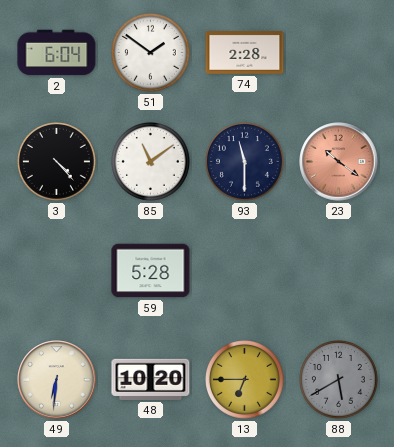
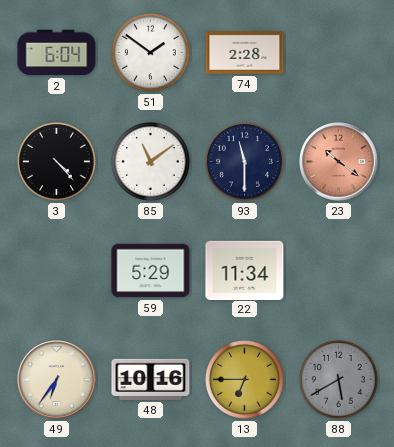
59: 5:28 -> 5:29 (151, 271)
22: none -> 11:34 (245, 270)
49: 6:31 -> 6:36 (57, 380)
48: 10:20 -> 10:16 (151, 379)
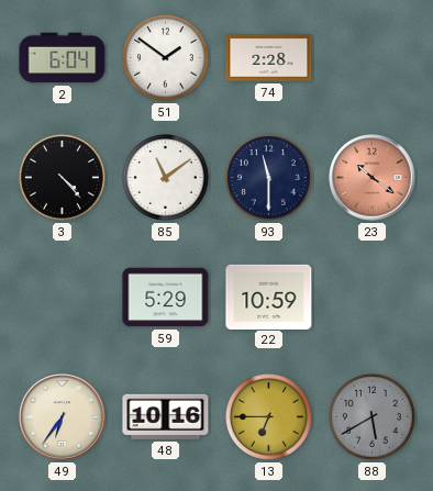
22: 11:34 -> 10:59 (269, 297)
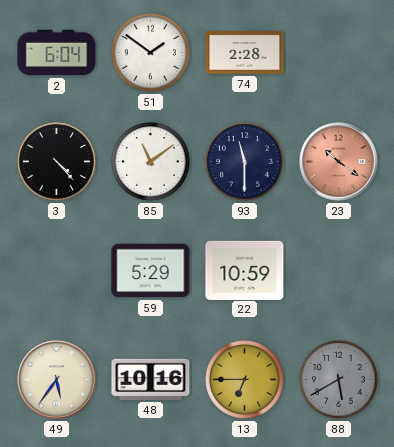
49: 6:36 -> 5:36 (57, 380)
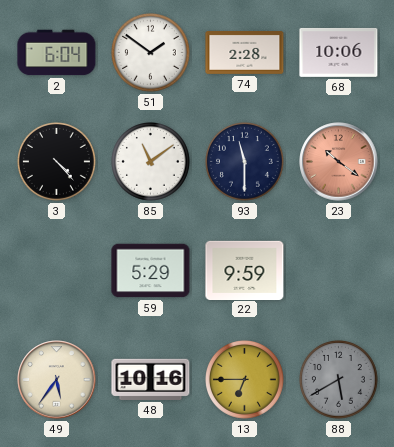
68: none -> 10:06 (339, 52)
22: 10:59 -> 9:59 (245, 270)
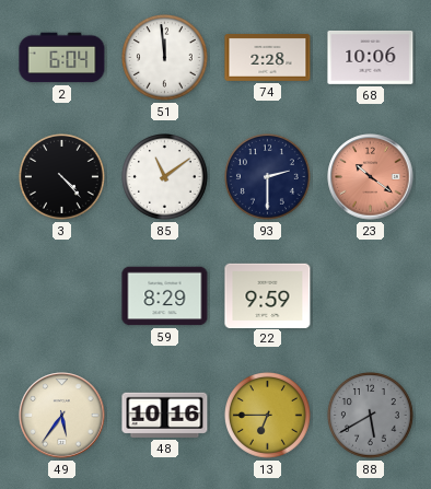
51: 1:51 -> 11:59 (165, 58)
93: 11:30 -> 2:30 (268, 177)
59: 5:29 -> 8:29 (165, 296)
